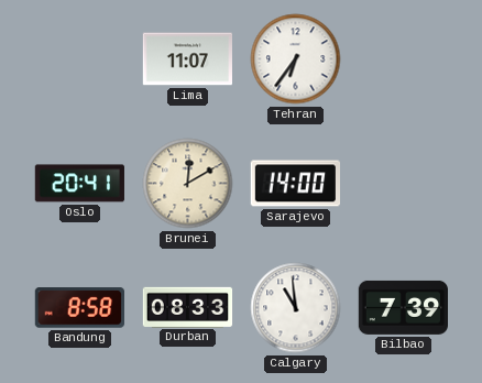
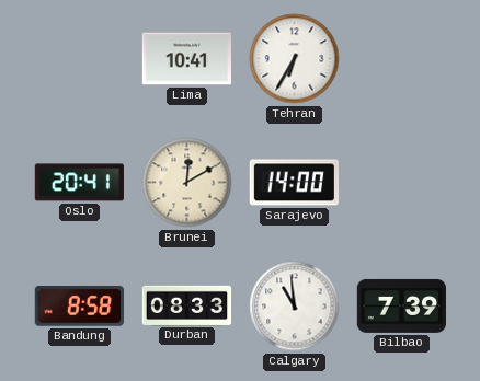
Lima: 11:07 -> 10:41 (186, 59)
Tehran: 6:36 -> 6:35 (295, 59)
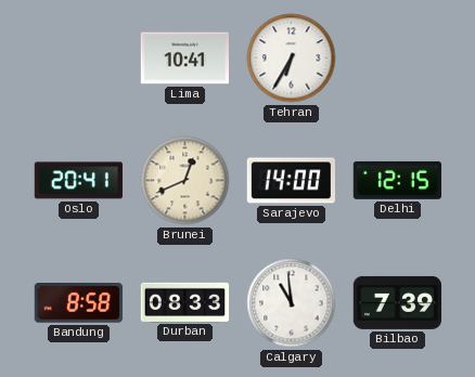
Brunei: 12:10 -> 12:41 (185, 181)
Delhi: none -> 12:15 (397, 180)
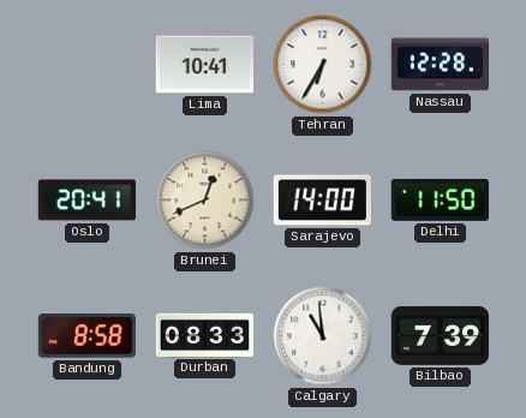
Nassau: none -> 12:28 (440, 65)
Delhi: 12:15 -> 11:50 (440, 199)
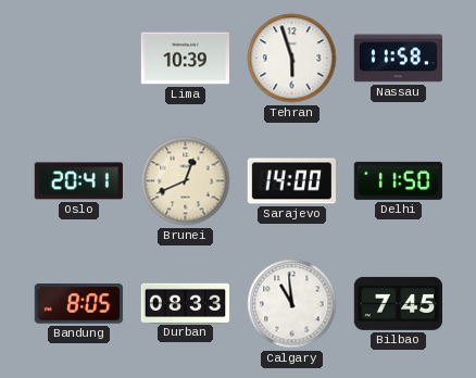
Lima: 10:41 -> 10:39 (185, 59)
Tehran: 6:35 -> 5:57 (292, 59)
Nassau: 12:28 -> 11:58 (398, 59)
Bandung: 8:58 -> 8:05 (78, 304)
Bilbao: 7:39 -> 7:45 (399, 303)
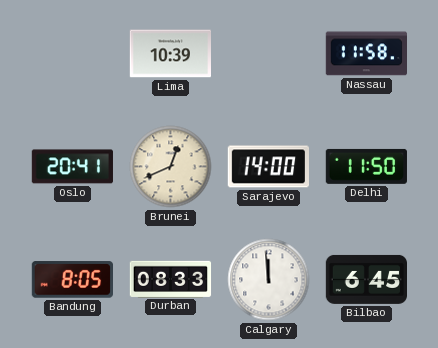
Tehran: 5:57 -> none (292, 59)
Calgary: 10:59 -> 11:59 (269, 280)
Bilbao: 7:45 -> 6:45 (367, 279)
